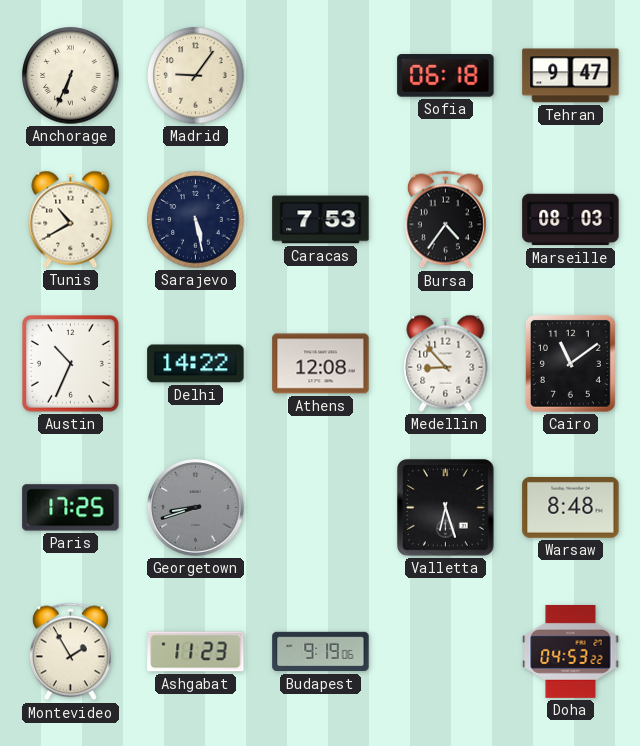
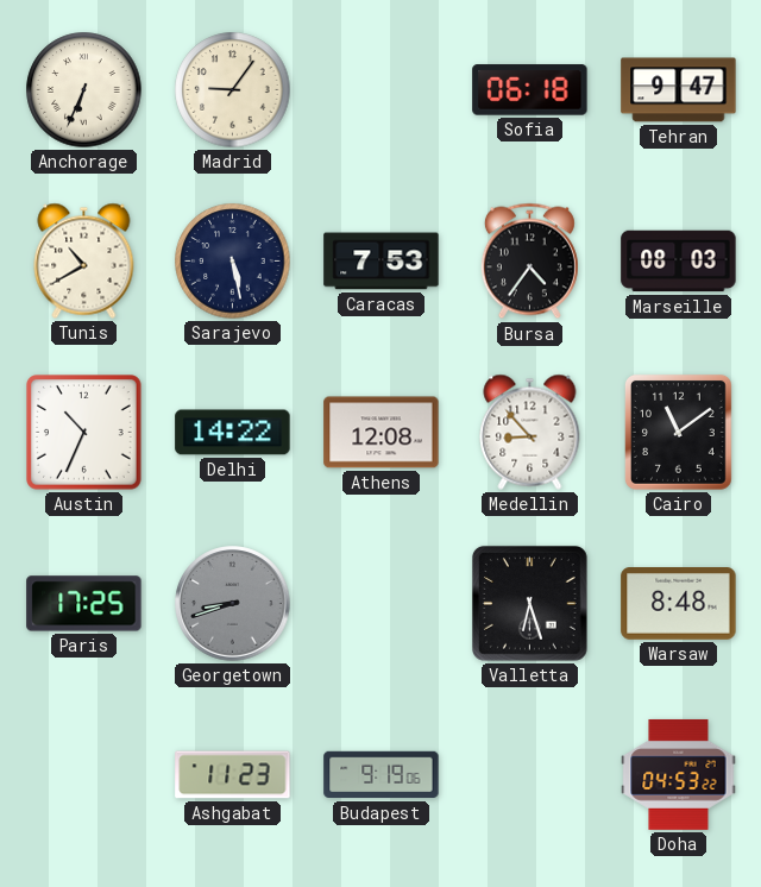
Montevideo: 1:55 -> none (70, 652)
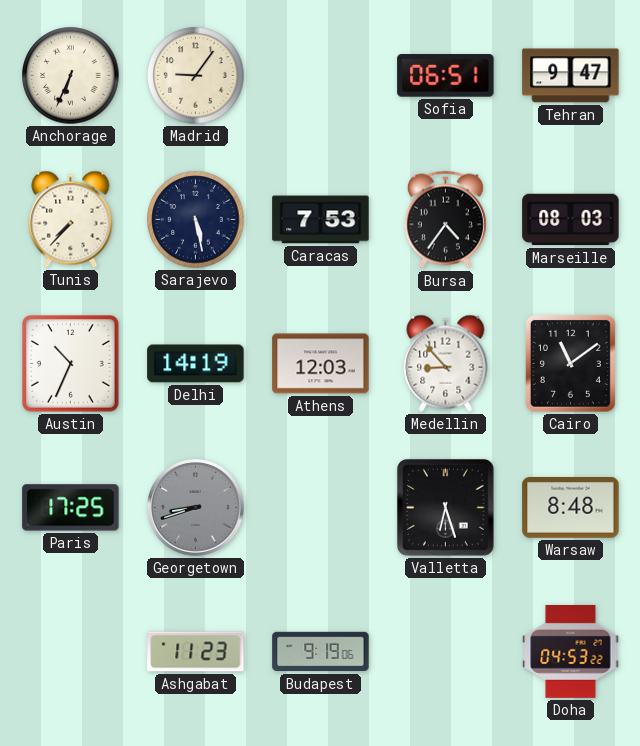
Sofia: 06:18 -> 06:51 (446, 76)
Tunis: 10:40 -> 7:37 (71, 219)
Delhi: 14:22 -> 14:19 (196, 364)
Athens: 12:08 -> 12:03 (321, 364)
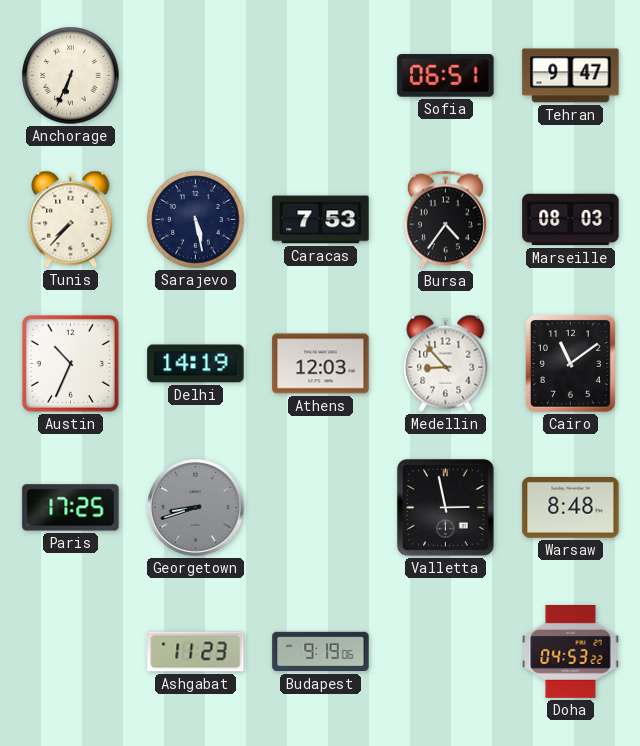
Madrid: 9:06 -> none (196, 76)
Valletta: 6:27 -> 2:58 (445, 507)
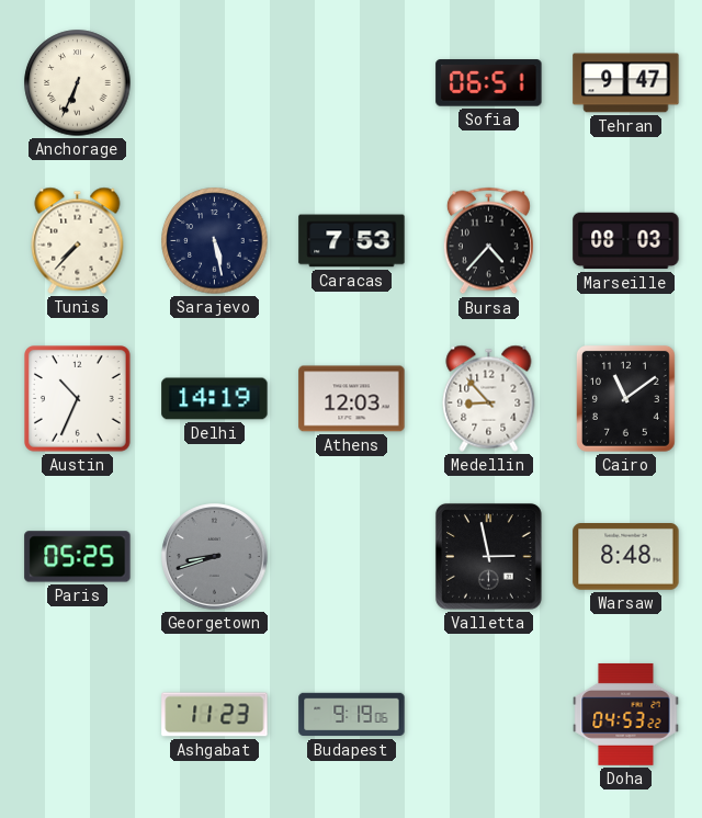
Bursa: 4:36 -> 4:37 (488, 241)
Paris: 17:25 -> 05:25 (78, 557)
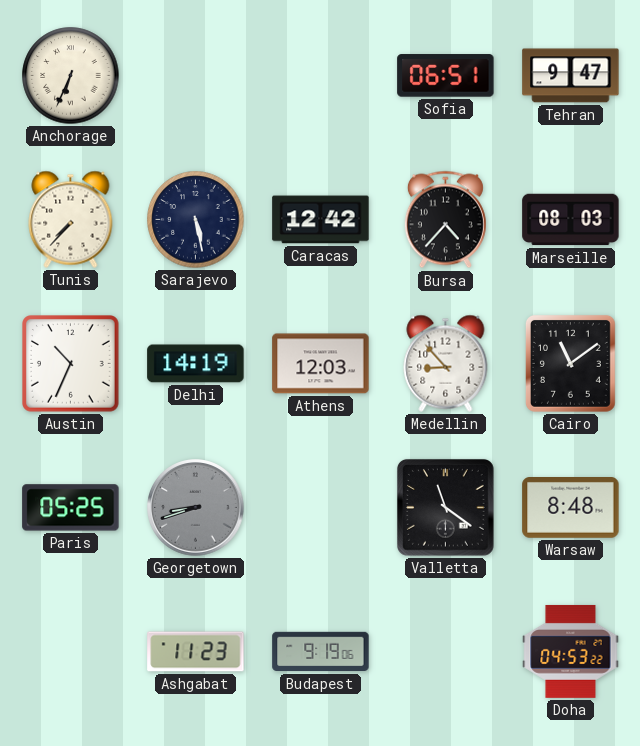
Caracas: 7:53 -> 12:42 (321, 220)
Valletta: 2:58 -> 11:21 (445, 507)
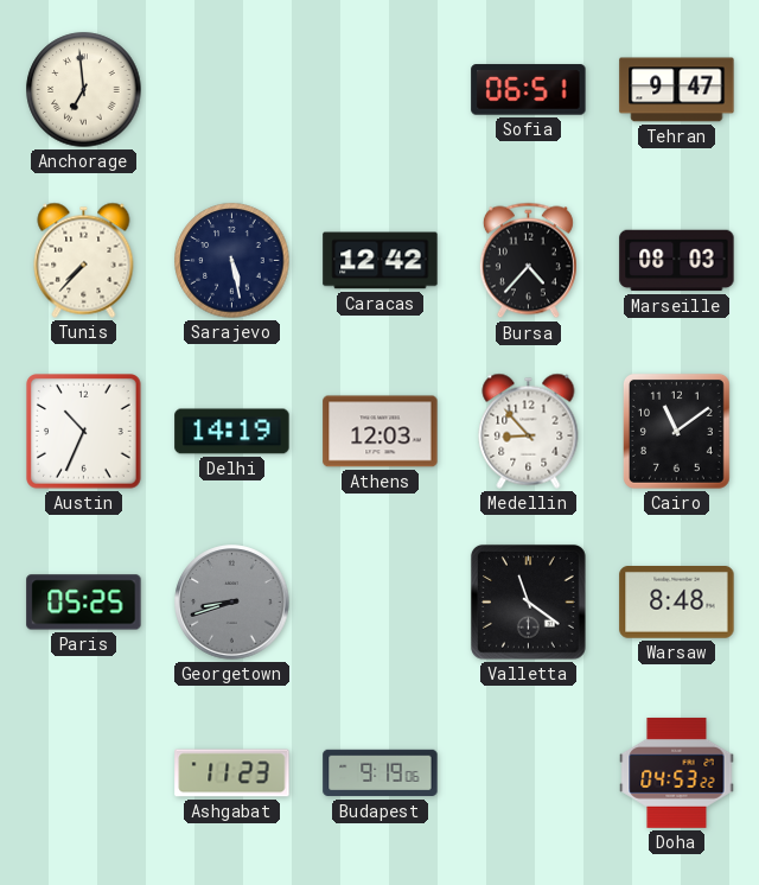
Anchorage: 6:34 -> 6:59 (84, 90)
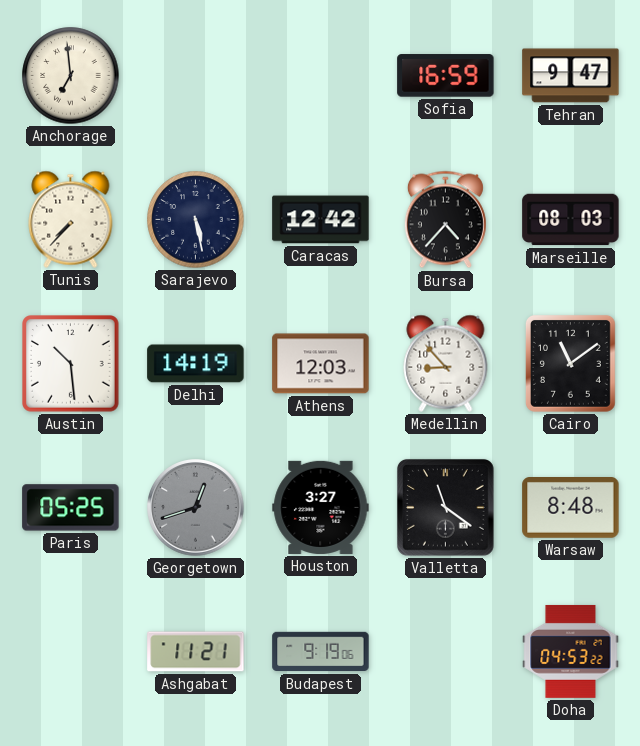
Sofia: 06:51 -> 16:59 (446, 76)
Austin: 10:34 -> 10:29 (71, 364)
Georgetown: 8:42 -> 12:42 (196, 508)
Houston: none -> 3:27 (321, 507)
Ashgabat: 11:23 -> 11:21 (196, 652)
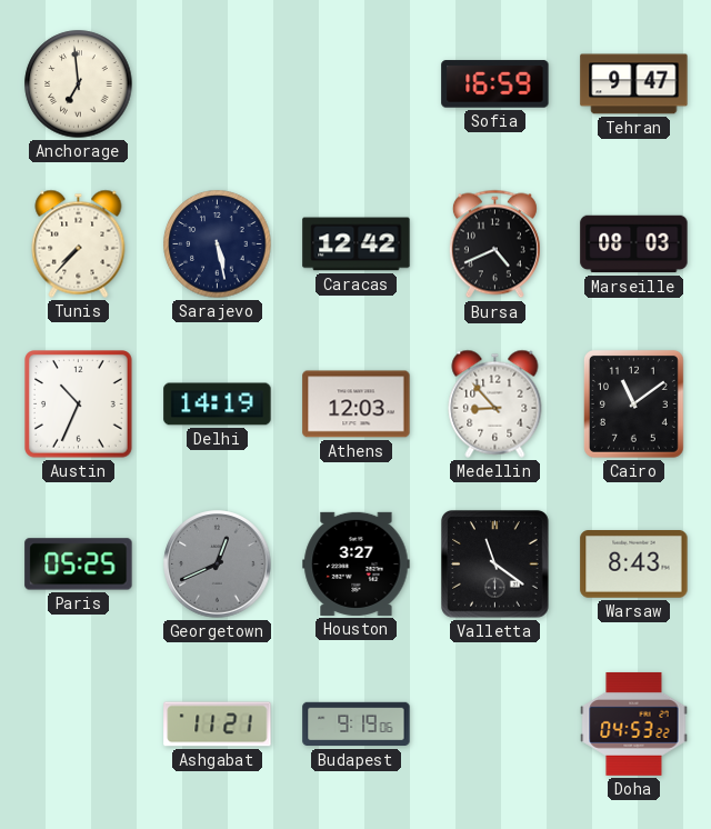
Bursa: 4:37 -> 4:41 (494, 244)
Austin: 10:29 -> 10:34 (79, 404)
Georgetown: 12:42 -> 12:41 (218, 565)
Warsaw: 8:48 -> 8:43 (634, 565)
